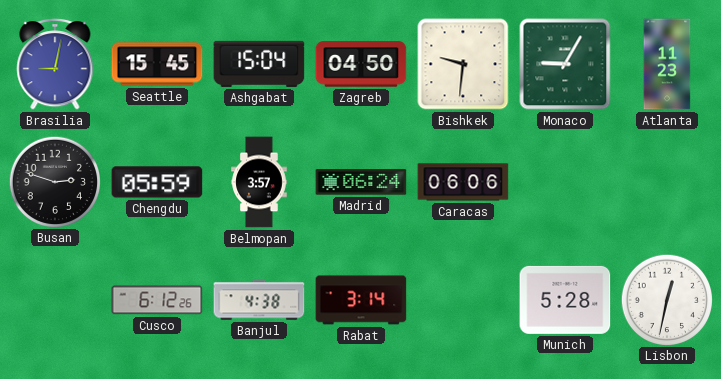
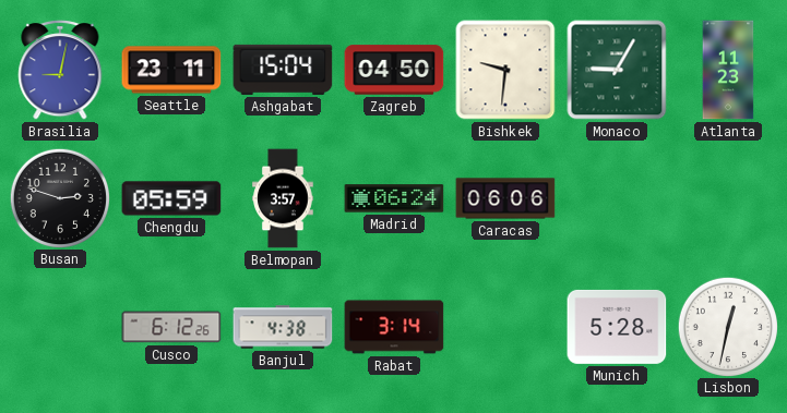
Seattle: 15:45 -> 23:11 (171, 70)
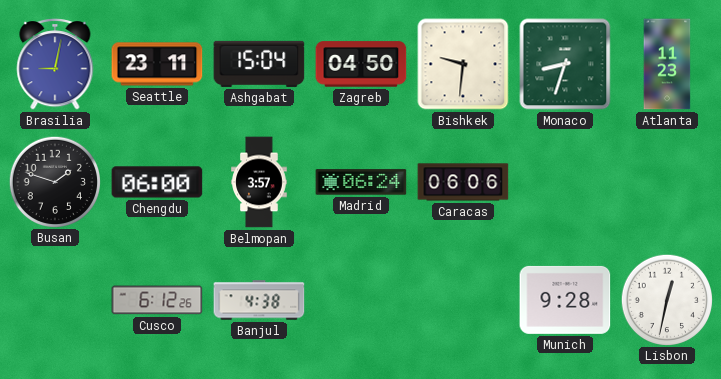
Monaco: 9:05 -> 8:33 (565, 64)
Busan: 2:48 -> 1:48 (54, 181)
Chengdu: 05:59 -> 06:00 (157, 182)
Rabat: 3:14 -> none (394, 327)
Munich: 5:28 -> 9:28 (565, 300)
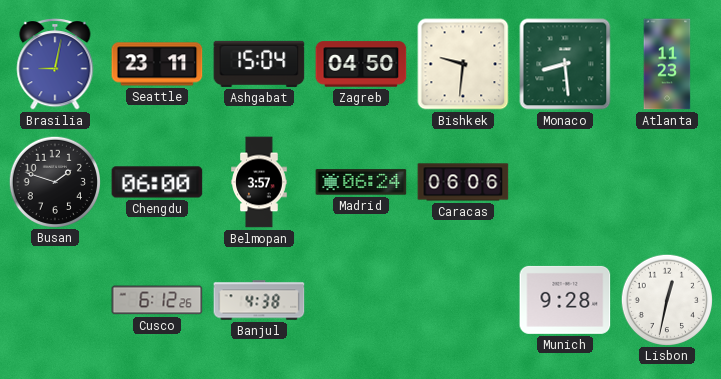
Monaco: 8:33 -> 8:29 (565, 64)
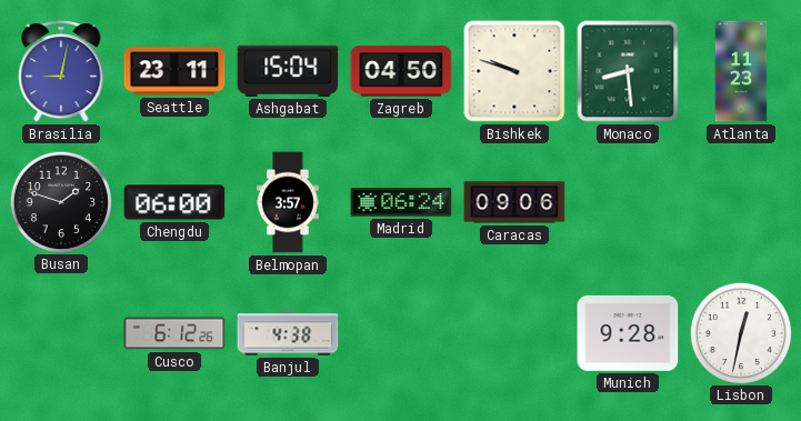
Bishkek: 9:31 -> 9:48 (514, 71)
Caracas: 06:06 -> 09:06 (514, 202)
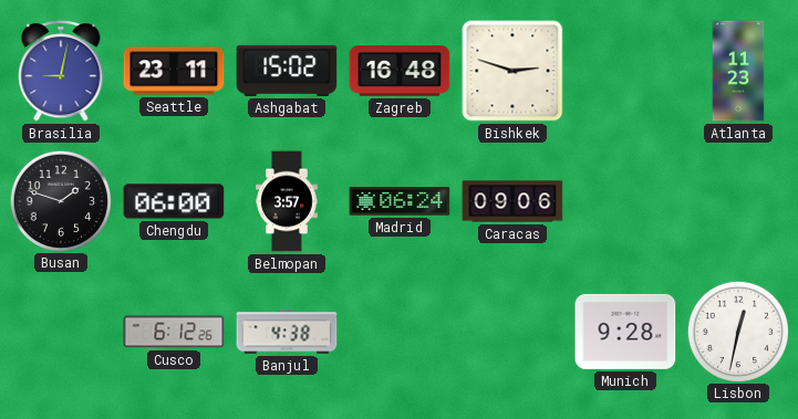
Ashgabat: 15:04 -> 15:02 (287, 71)
Zagreb: 04:50 -> 16:48 (400, 71)
Bishkek: 9:48 -> 2:48 (512, 71)
Monaco: 8:29 -> none (628, 71)
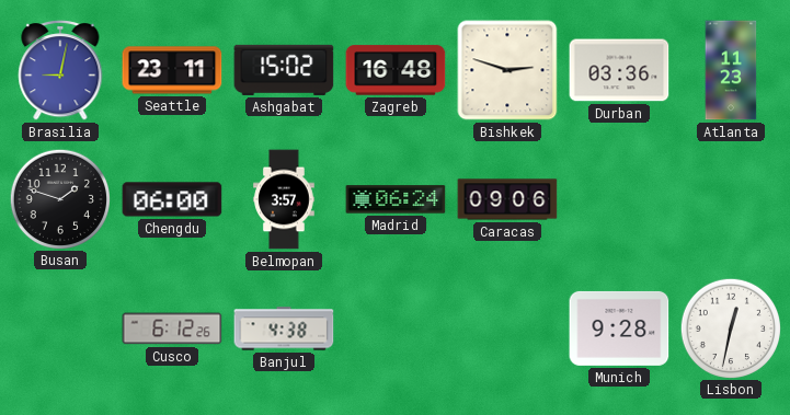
Durban: none -> 03:36 (619, 70)
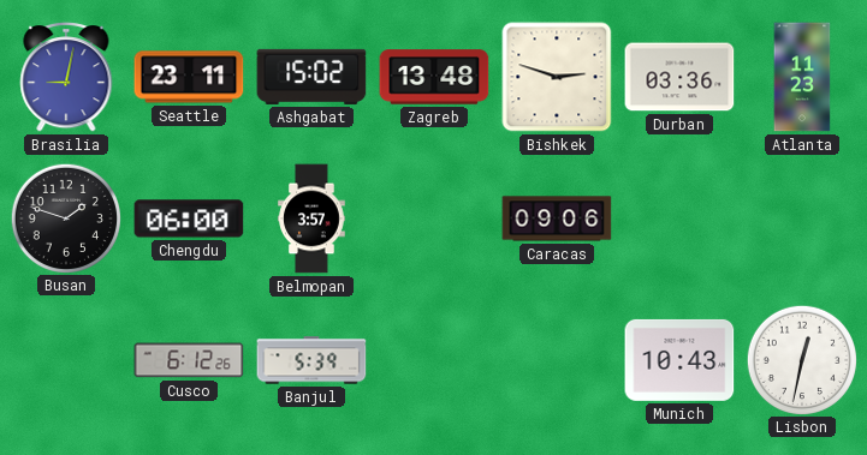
Zagreb: 16:48 -> 13:48 (434, 77)
Madrid: 06:24 -> none (396, 199)
Banjul: 4:38 -> 5:39 (311, 360)
Munich: 9:28 -> 10:43 (679, 360)
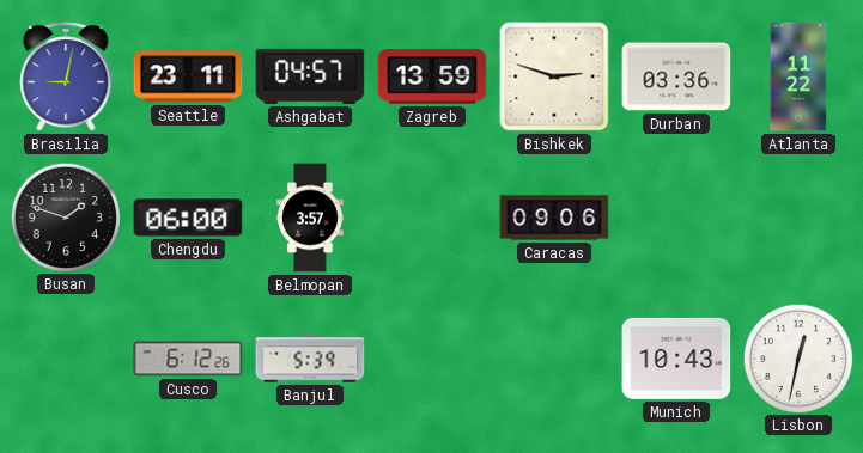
Ashgabat: 15:02 -> 04:57 (310, 76)
Zagreb: 13:48 -> 13:59 (432, 76)
Atlanta: 11:23 -> 11:22 (798, 76)
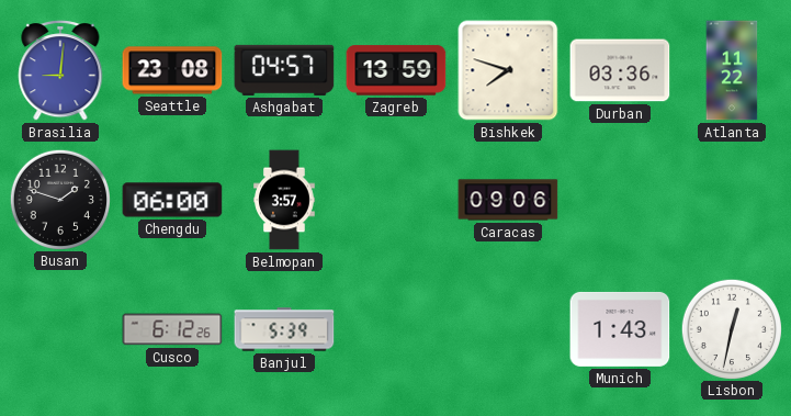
Brasilia: 9:02 -> 9:01 (60, 71)
Seattle: 23:11 -> 23:08 (172, 70)
Bishkek: 2:48 -> 7:48 (508, 70)
Munich: 10:43 -> 1:43 (620, 329)
